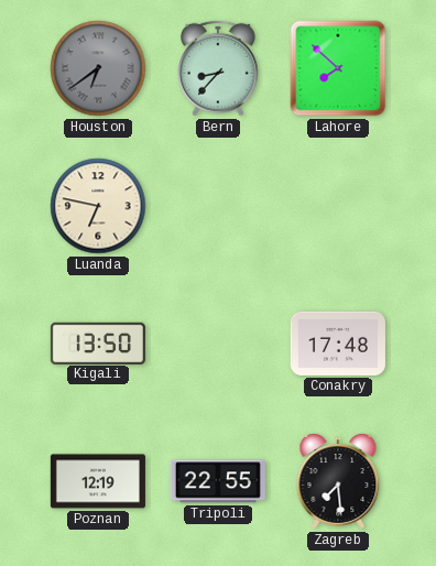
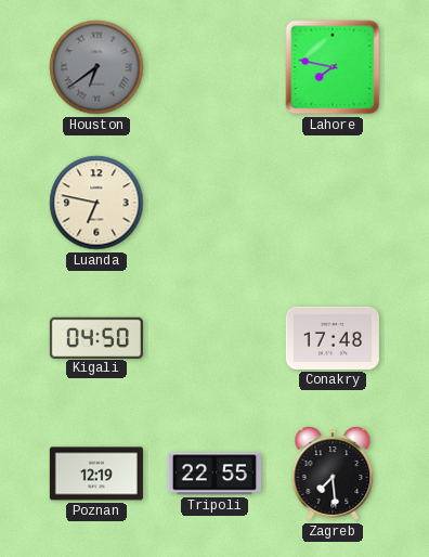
Bern: 8:37 -> none (218, 68)
Lahore: 7:52 -> 7:47 (333, 67)
Kigali: 13:50 -> 04:50 (96, 337)
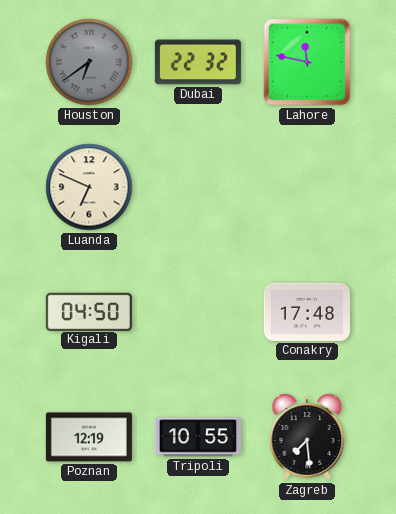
Dubai: none -> 22:32 (198, 62)
Lahore: 7:47 -> 11:47 (307, 62)
Luanda: 6:47 -> 6:49 (89, 187)
Tripoli: 22:55 -> 10:55 (198, 437)
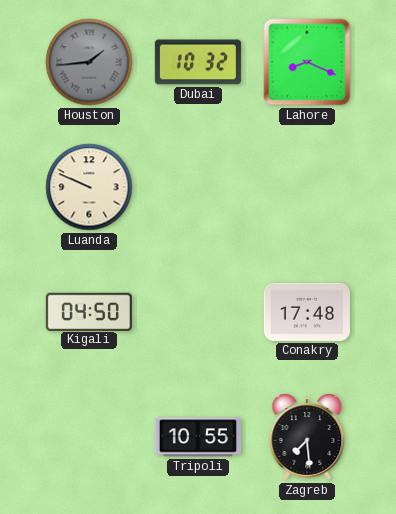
Houston: 6:39 -> 1:44 (89, 62)
Dubai: 22:32 -> 10:32 (198, 62)
Lahore: 11:47 -> 8:19 (307, 62)
Luanda: 6:49 -> 9:49 (89, 187)
Poznan: 12:19 -> none (89, 437)
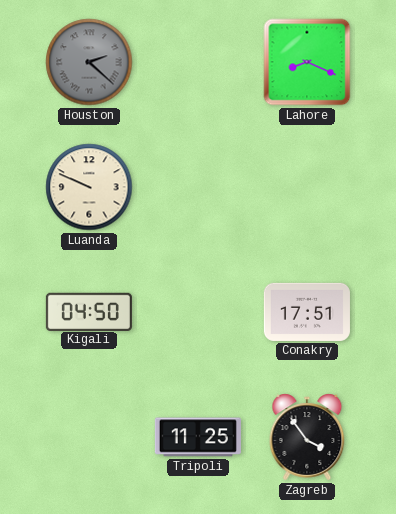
Houston: 1:44 -> 2:22 (89, 62)
Dubai: 10:32 -> none (198, 62)
Conakry: 17:48 -> 17:51 (307, 312)
Tripoli: 10:55 -> 11:25 (198, 437)
Zagreb: 7:29 -> 3:54 (307, 437)
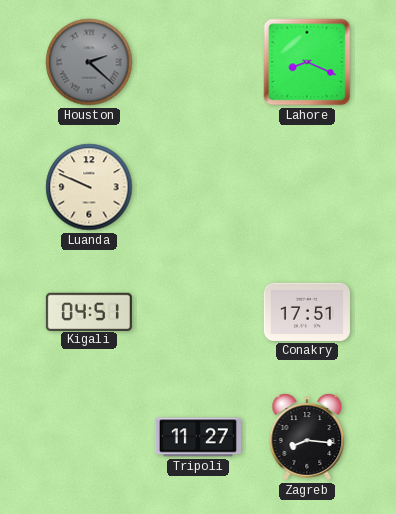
Kigali: 04:50 -> 04:51 (89, 311)
Tripoli: 11:25 -> 11:27 (198, 437)
Zagreb: 3:54 -> 8:16 (307, 437)
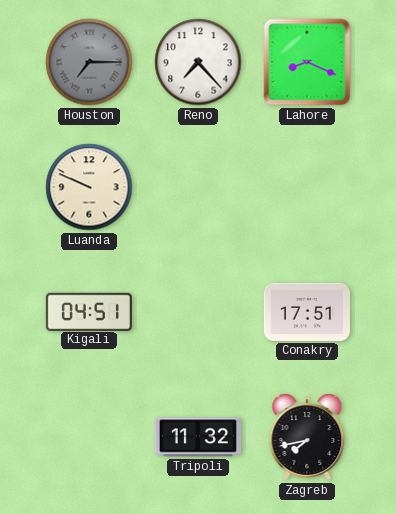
Houston: 2:22 -> 7:15 (89, 62)
Reno: none -> 7:23 (198, 62)
Tripoli: 11:27 -> 11:32 (198, 437)
Zagreb: 8:16 -> 7:43 (307, 437)
